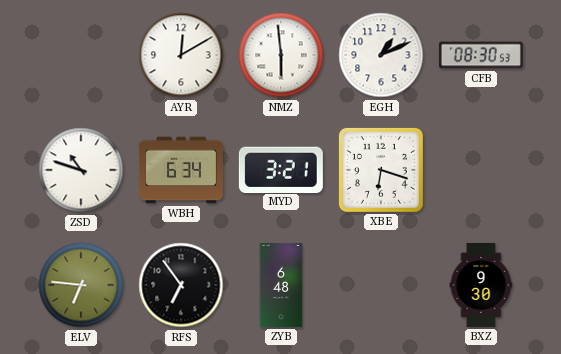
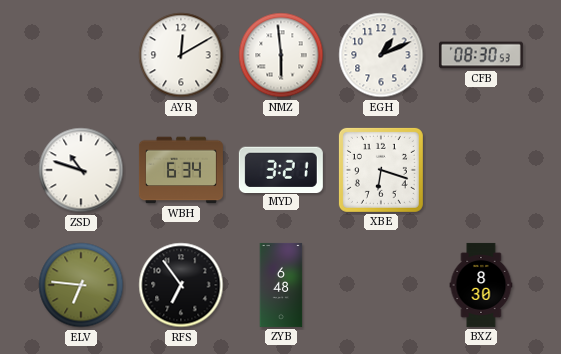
BXZ: 9:30 -> 8:30 (481, 285)
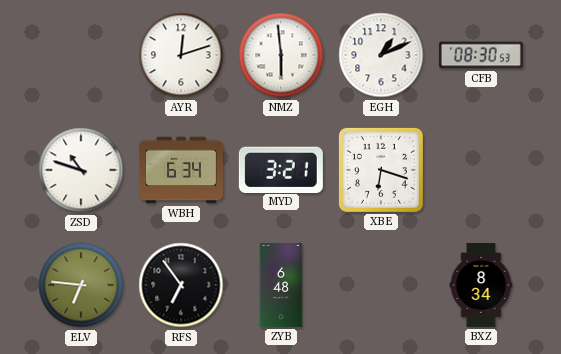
AYR: 12:10 -> 12:12 (181, 55)
BXZ: 8:30 -> 8:34 (481, 285)
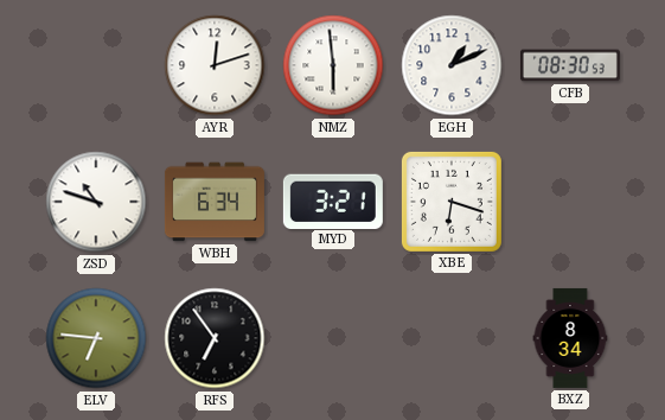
ZYB: 6:48 -> none (281, 285)
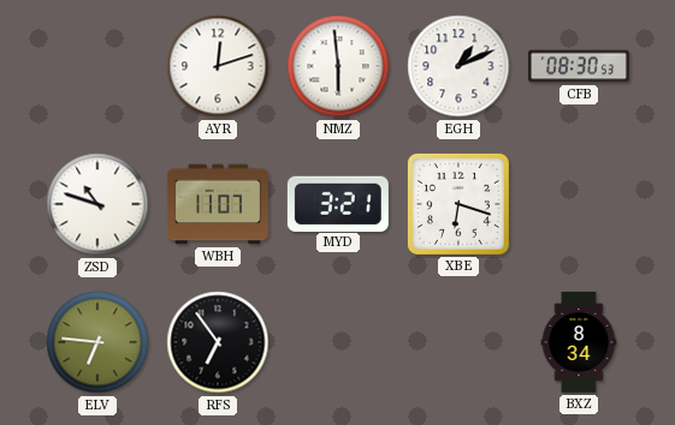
WBH: 6:34 -> 11:07 (218, 204)
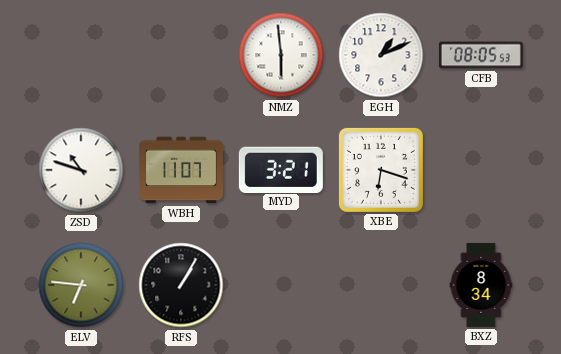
AYR: 12:12 -> none (218, 66)
CFB: 08:30 -> 08:05 (481, 55)
RFS: 6:54 -> 1:05 (181, 285)
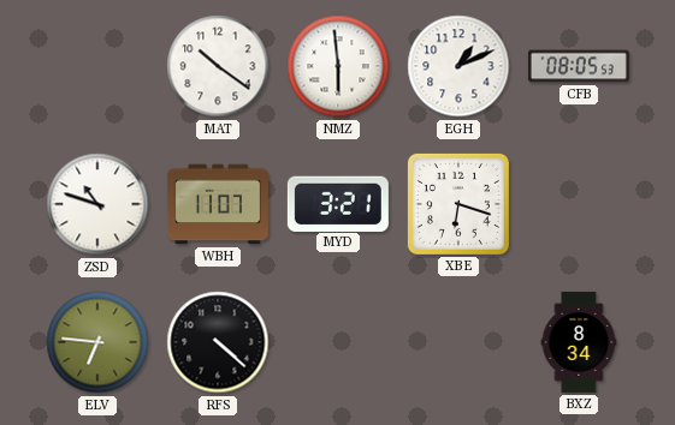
MAT: none -> 10:21 (218, 66)
RFS: 1:05 -> 4:22 (218, 342)
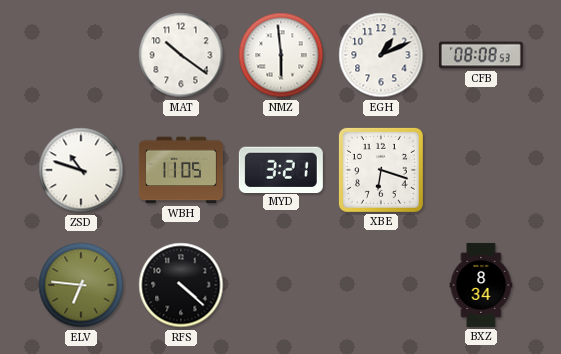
CFB: 08:05 -> 08:08 (481, 55)
WBH: 11:07 -> 11:05 (181, 170)
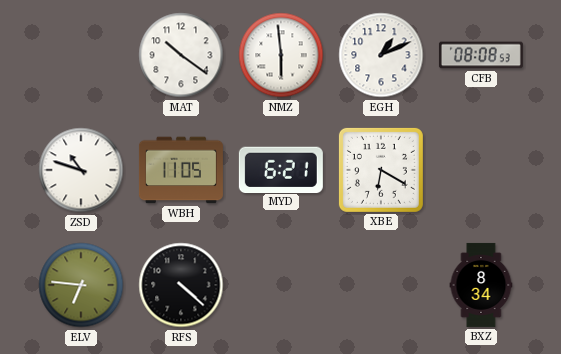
MYD: 3:21 -> 6:21 (281, 169)
XBE: 6:18 -> 6:20 (381, 170)
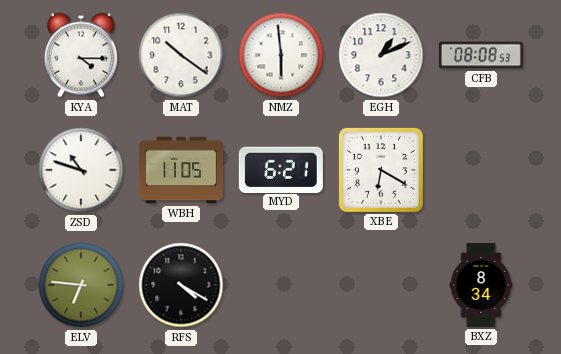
KYA: none -> 4:15 (81, 55)
RFS: 4:22 -> 4:20 (181, 285)
